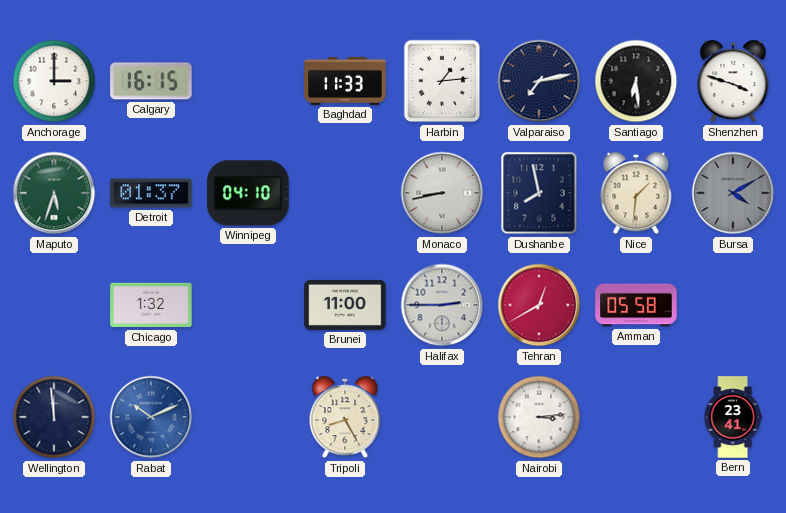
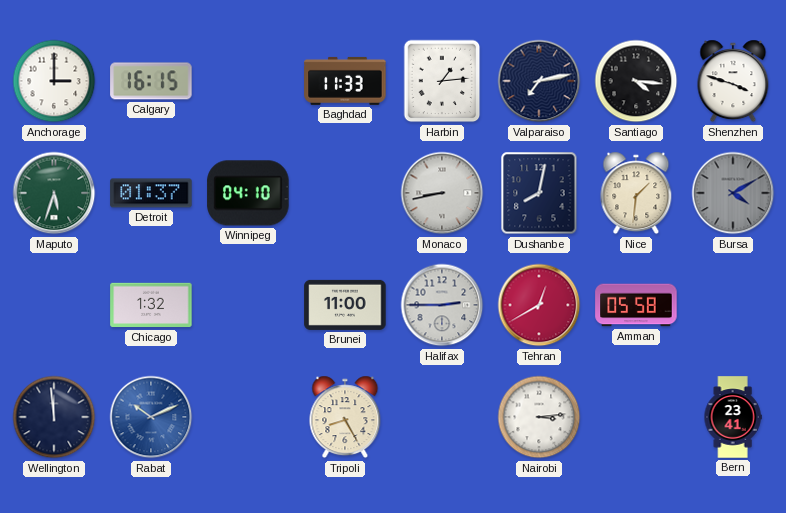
Santiago: 6:29 -> 4:16 (636, 81)
Dushanbe: 7:58 -> 8:02 (539, 193)
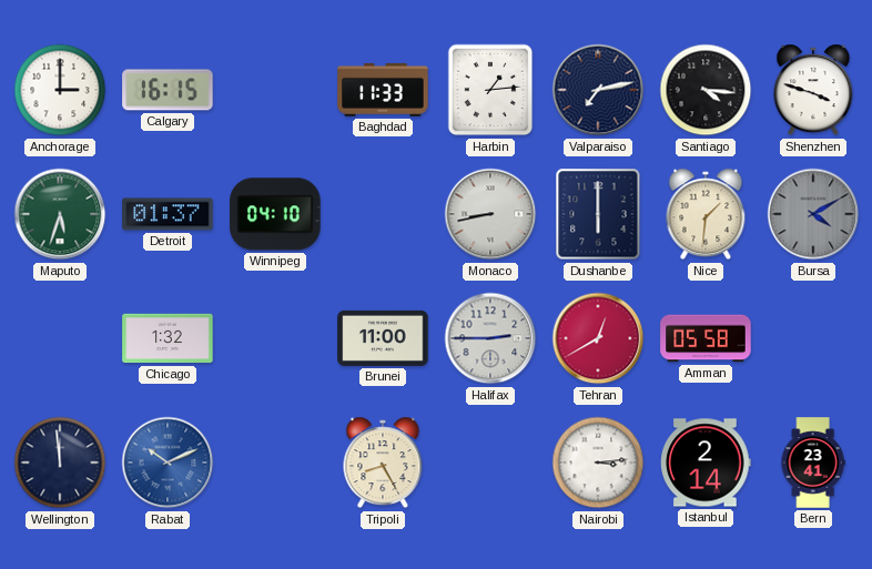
Dushanbe: 8:02 -> 6:00 (598, 214)
Istanbul: none -> 2:14 (706, 463)
